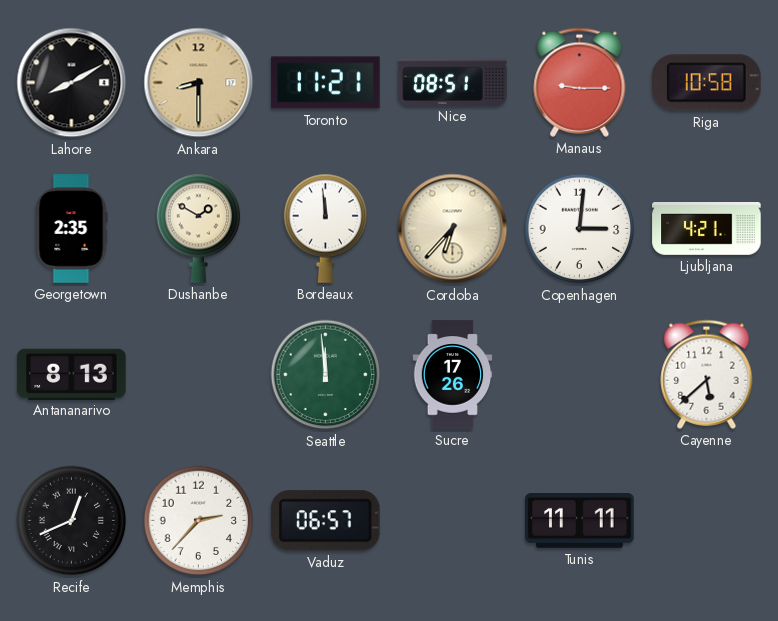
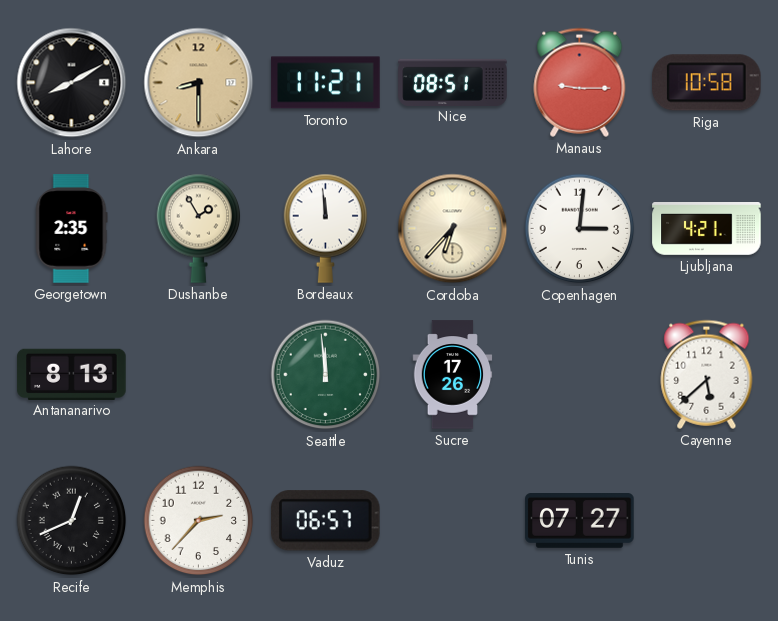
Dushanbe: 1:50 -> 1:55 (199, 228)
Tunis: 11:11 -> 07:27 (580, 521)
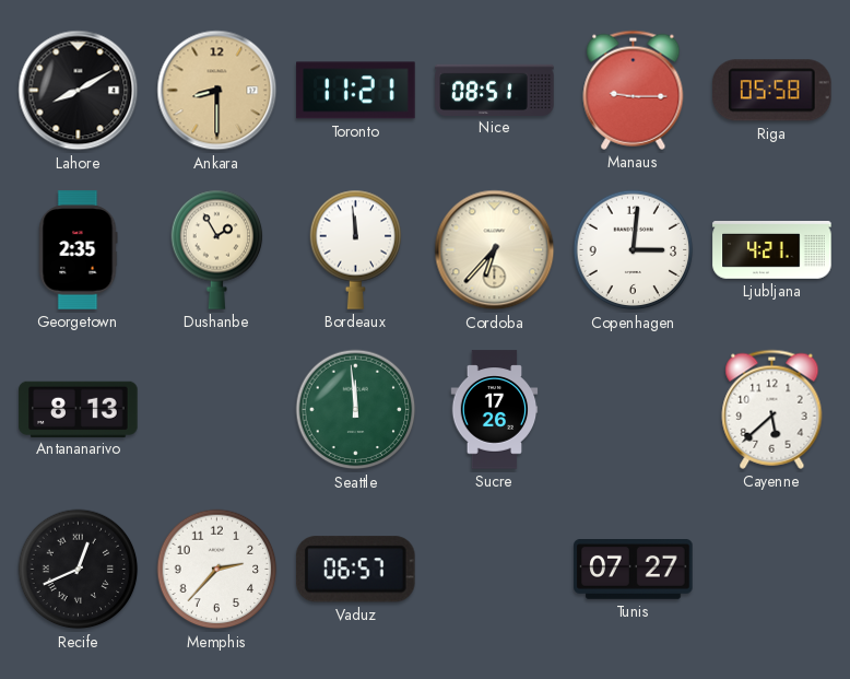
Riga: 10:58 -> 05:58 (772, 91)
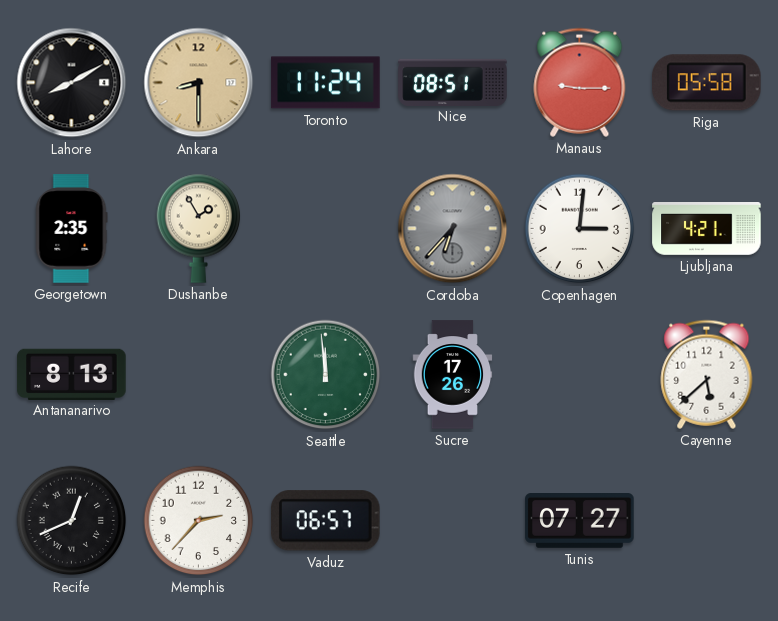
Toronto: 11:21 -> 11:24 (326, 83)
Bordeaux: 11:59 -> none (356, 249)
Cordoba dial: cream -> grey (453, 229)
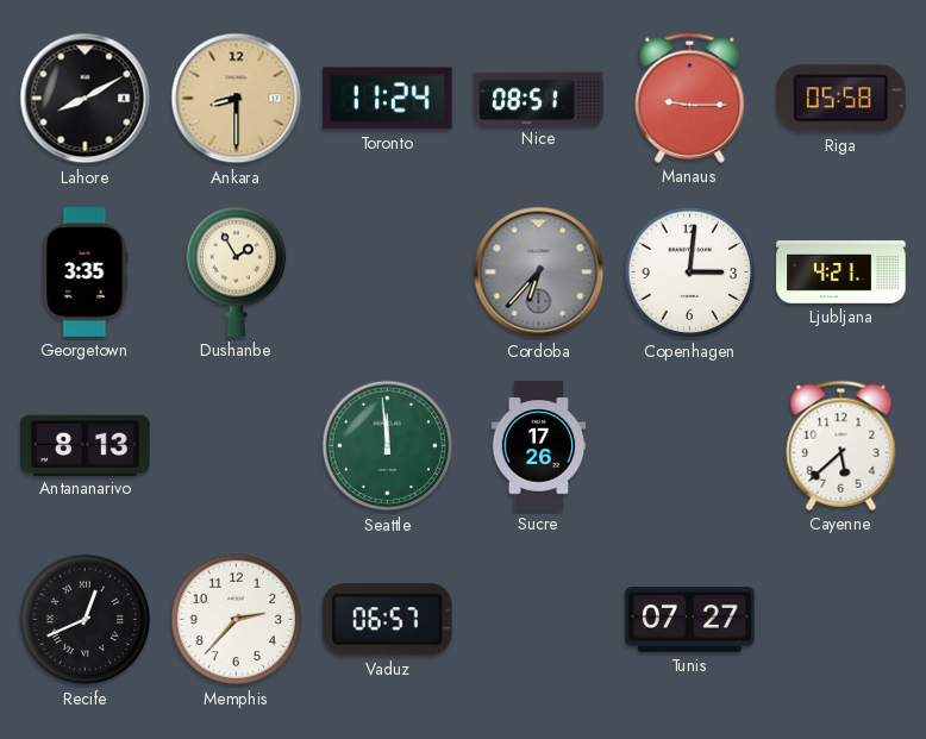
Georgetown: 2:35 -> 3:35 (85, 273)
